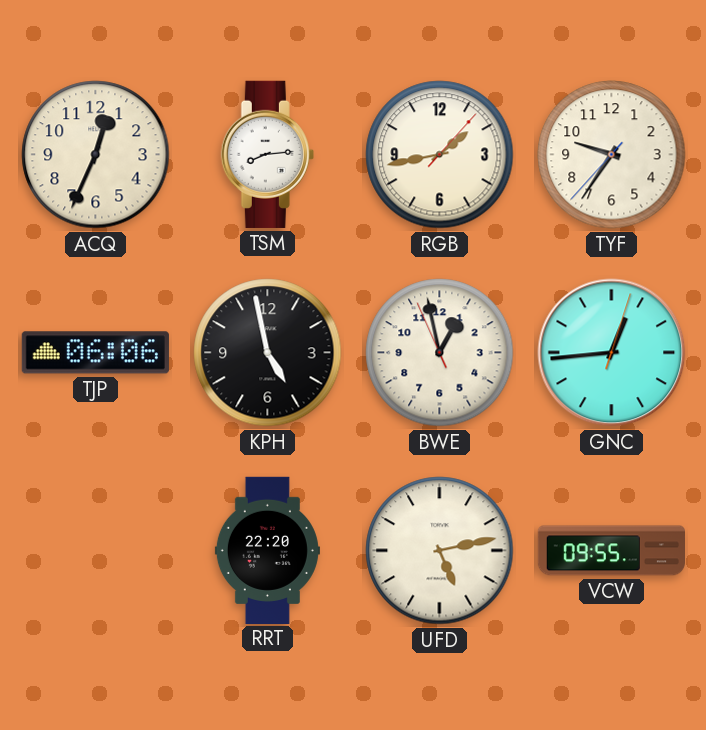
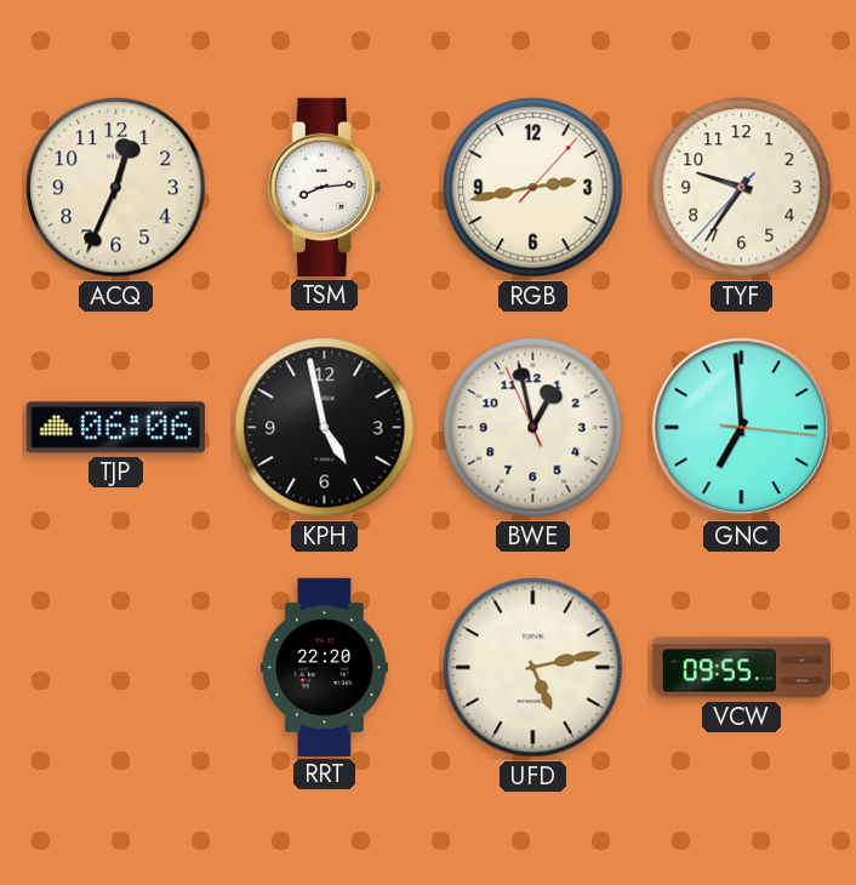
RGB: 1:43 -> 2:43 (533, 188)
GNC: 12:44 -> 6:59 (742, 428)
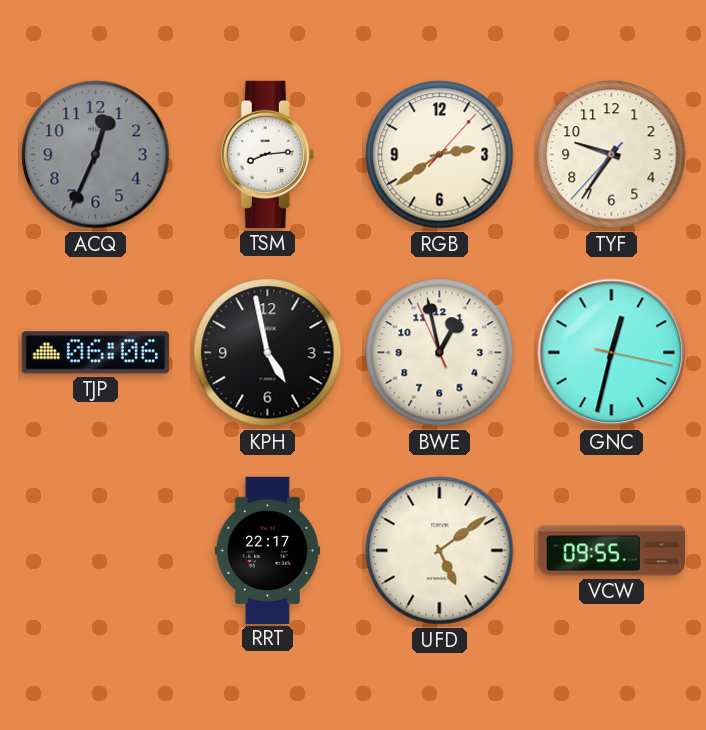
ACQ dial: cream -> grey (96, 155)
RGB: 2:43 -> 2:39 (440, 155)
GNC: 6:59 -> 12:32 (612, 353)
RRT: 22:20 -> 22:17 (267, 550)
UFD: 5:13 -> 5:09 (440, 551)
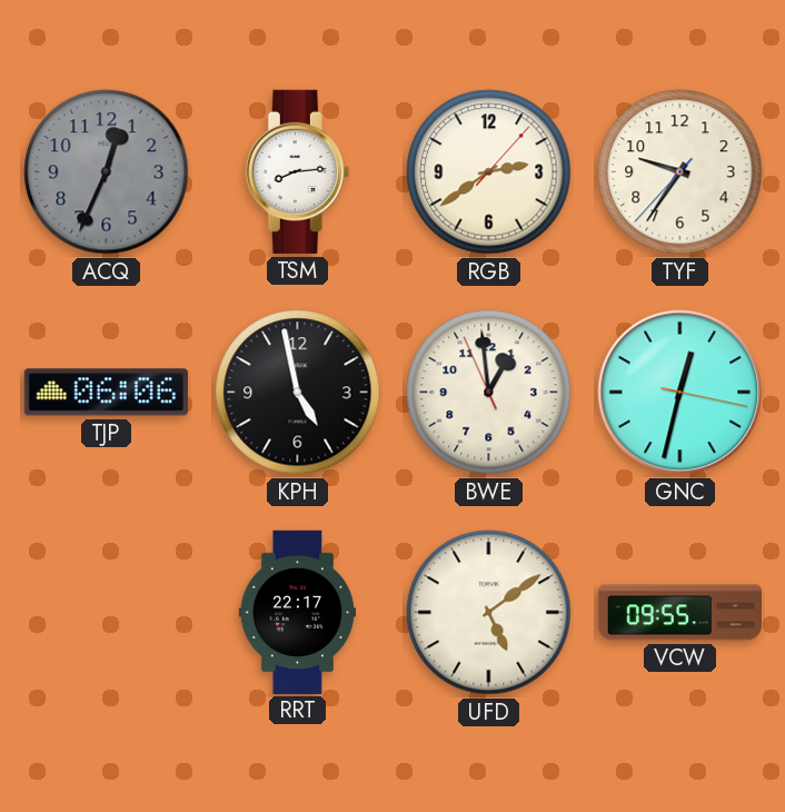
BWE: 12:57 -> 12:58 (489, 393)
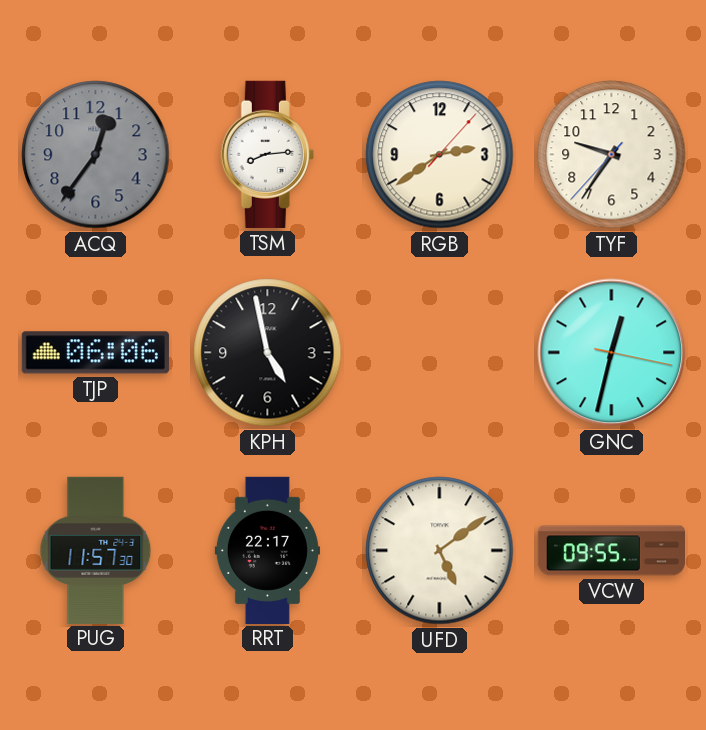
ACQ: 12:34 -> 12:36 (96, 155)
BWE: 12:58 -> none (489, 393)
PUG: none -> 11:57 (96, 550)
